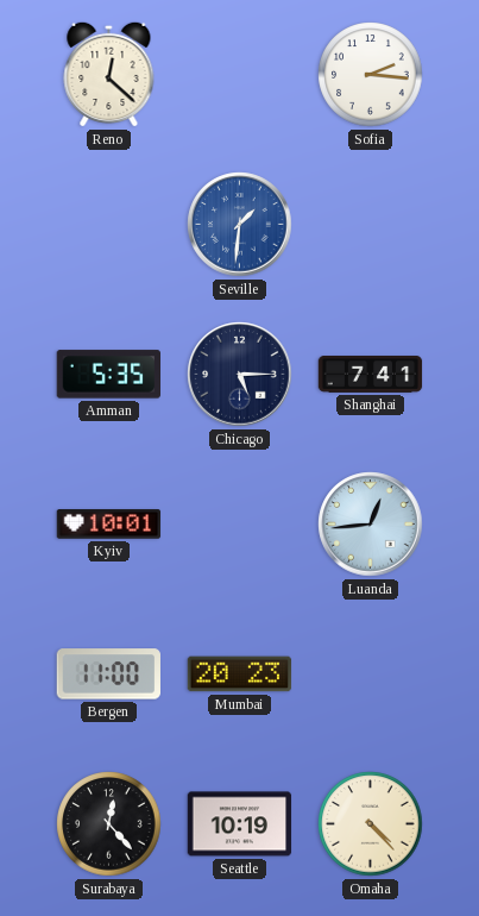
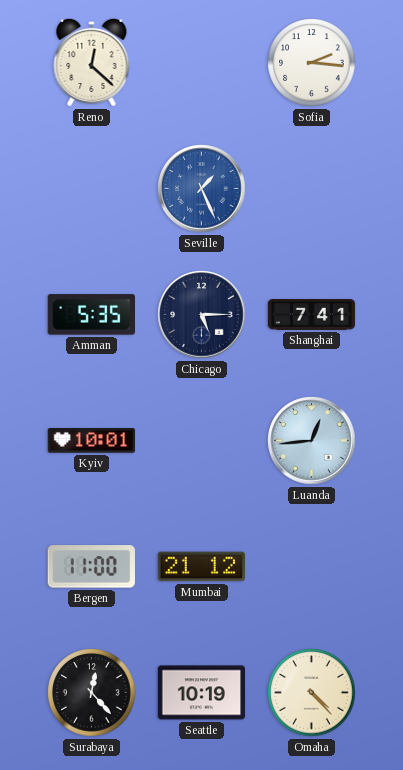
Seville: 1:31 -> 1:26 (202, 189)
Mumbai: 20:23 -> 21:12 (202, 567)
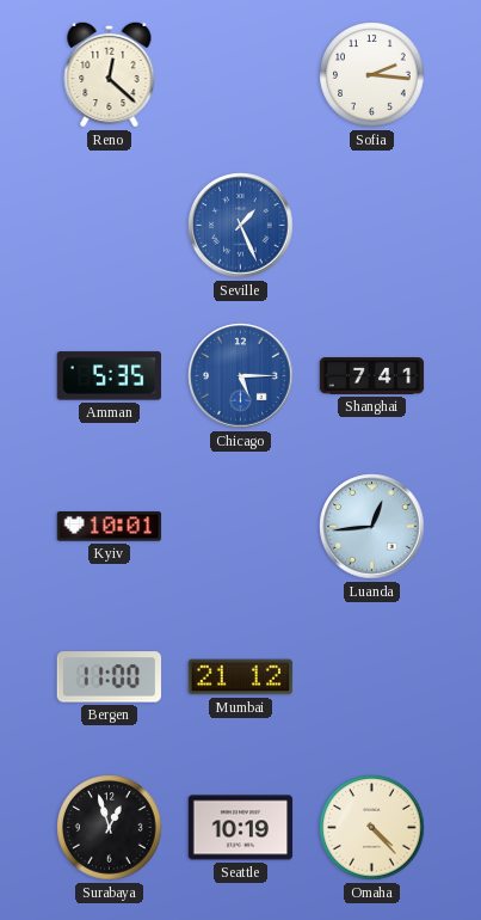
Chicago dial: navy -> blue (241, 376)
Surabaya: 12:23 -> 12:57 (110, 828)
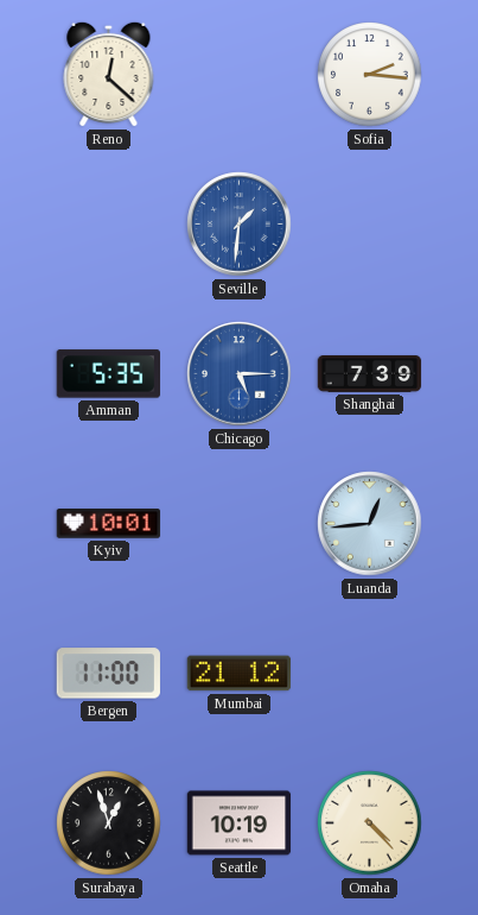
Seville: 1:26 -> 1:31 (240, 225)
Shanghai: 7:41 -> 7:39 (370, 374)
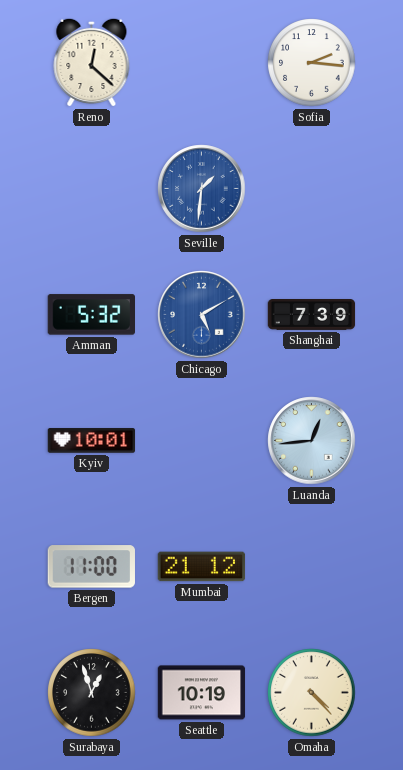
Amman: 5:35 -> 5:32 (91, 315)
Chicago: 5:15 -> 5:10 (202, 315)
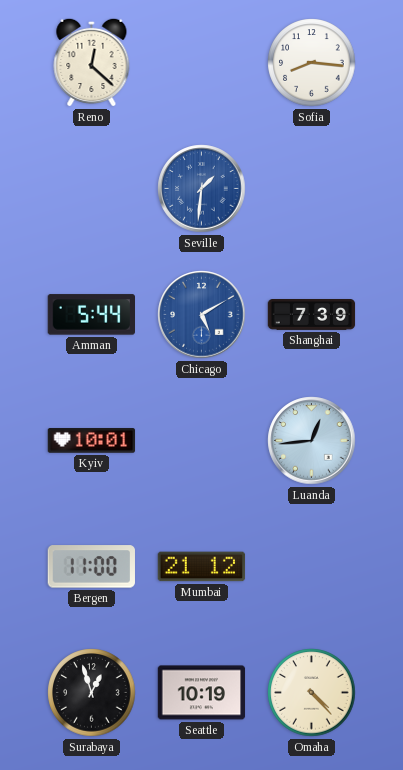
Sofia: 2:16 -> 8:16 (312, 63)
Amman: 5:32 -> 5:44 (91, 315)
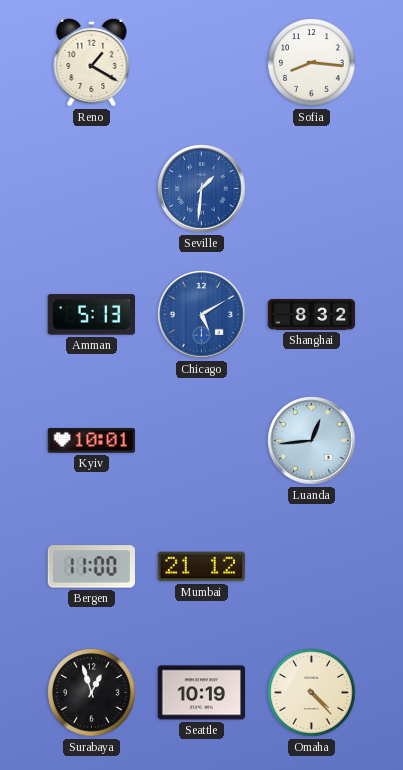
Reno: 12:22 -> 1:20 (92, 62)
Amman: 5:44 -> 5:13 (91, 315)
Shanghai: 7:39 -> 8:32 (312, 315)
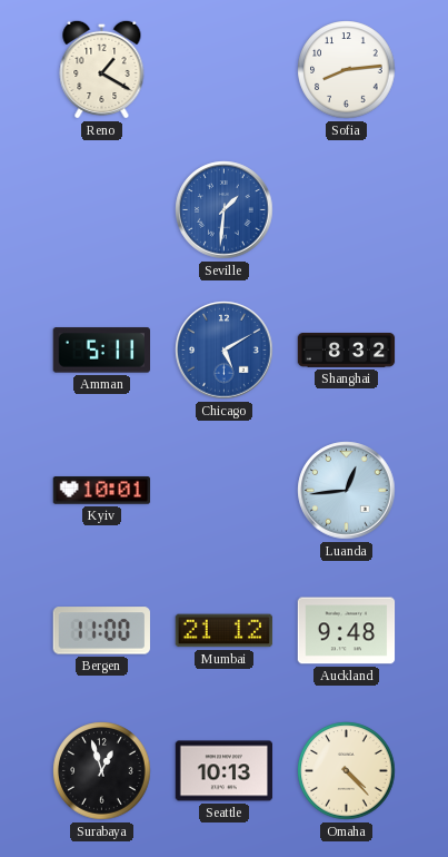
Sofia: 8:16 -> 8:14 (347, 70)
Amman: 5:13 -> 5:11 (101, 351)
Auckland: none -> 9:48 (347, 631)
Seattle: 10:19 -> 10:13 (225, 771)
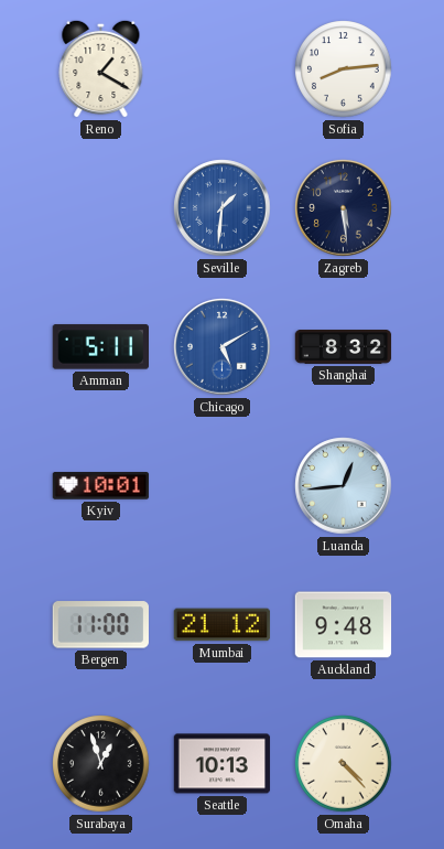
Zagreb: none -> 5:29 (344, 208)
